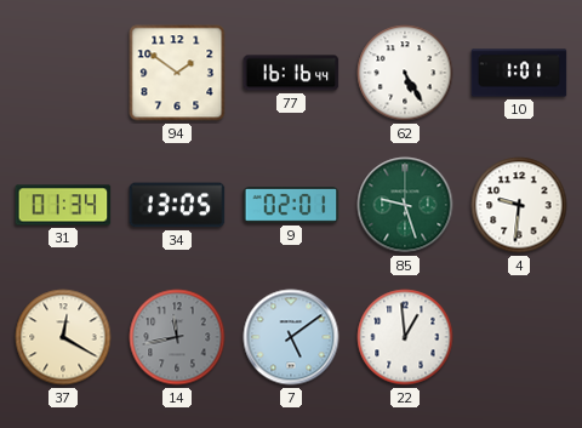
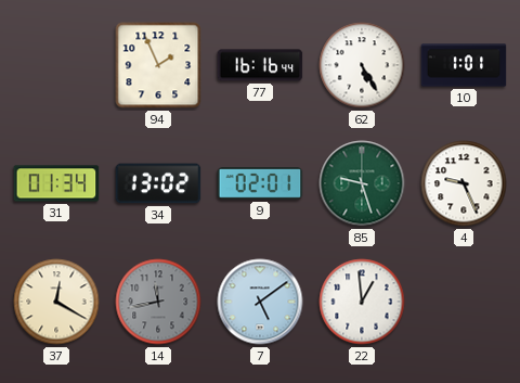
94: 1:51 -> 1:56 (158, 65)
34: 13:05 -> 13:02 (158, 183)
4: 9:31 -> 9:26 (464, 183)
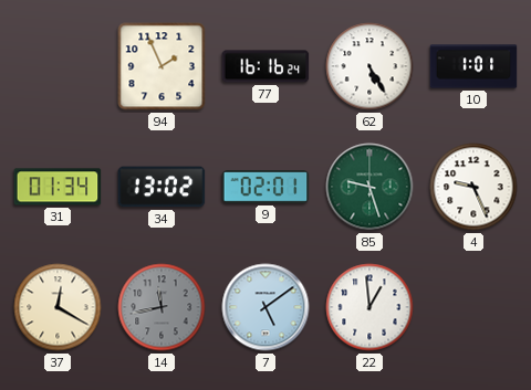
77: 16:16:44 -> 16:16:24 (265, 66)
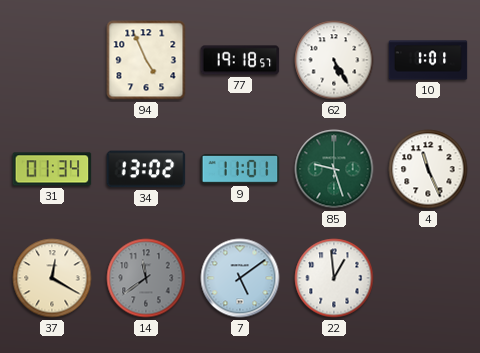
94: 1:56 -> 4:56 (146, 60)
77: 16:16 -> 19:18 (240, 60)
9: 02:01 -> 11:01 (240, 170)
4: 9:26 -> 11:26 (428, 169)
14: 11:43 -> 11:39 (146, 278)
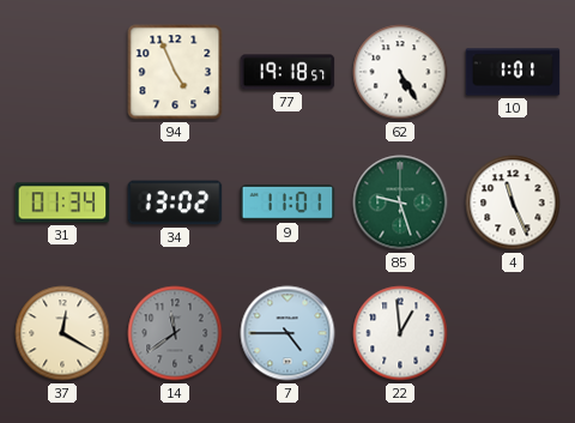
7: 5:09 -> 4:45 (287, 333)
